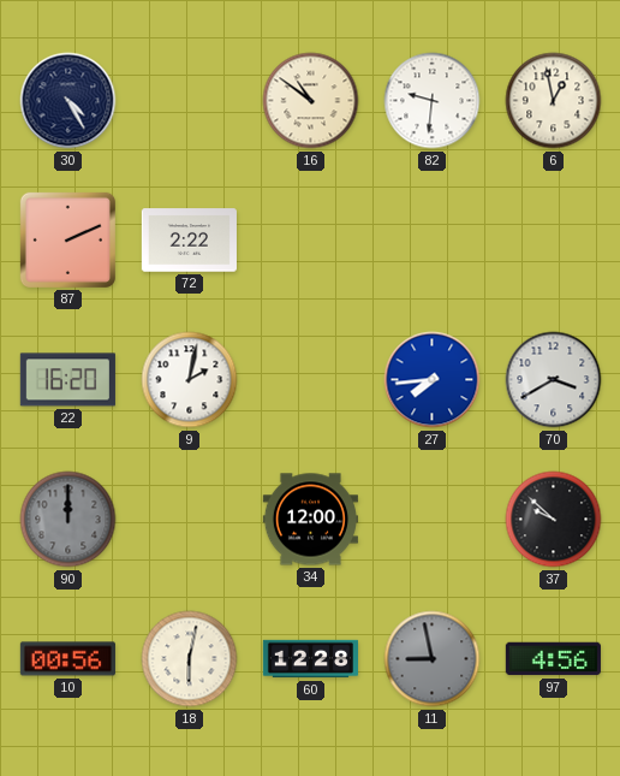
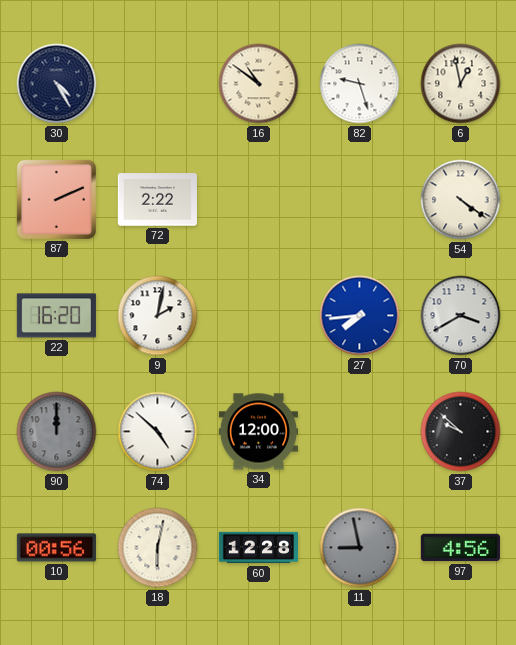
82: 9:31 -> 9:27 (360, 84)
54: none -> 4:21 (461, 200)
74: none -> 4:52 (158, 432)
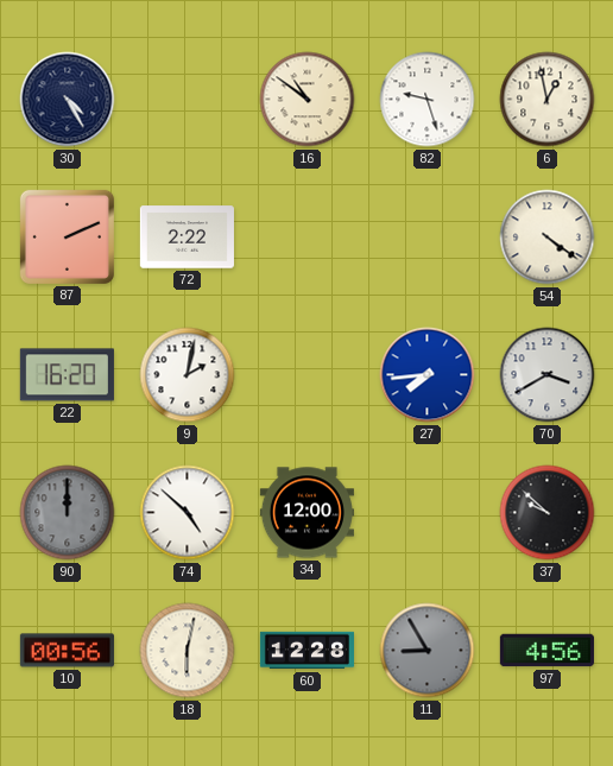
11: 8:58 -> 8:55 (428, 651)
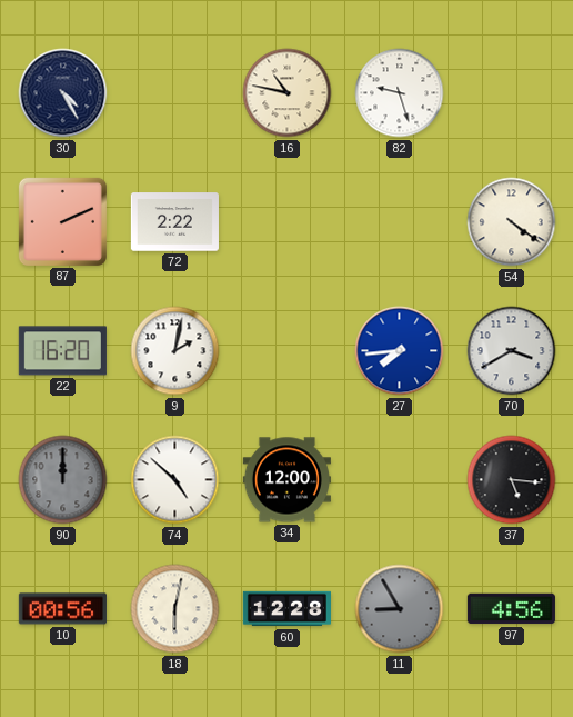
16: 10:51 -> 10:47 (288, 93)
6: 12:58 -> none (548, 100)
37: 9:52 -> 5:16 (512, 480)
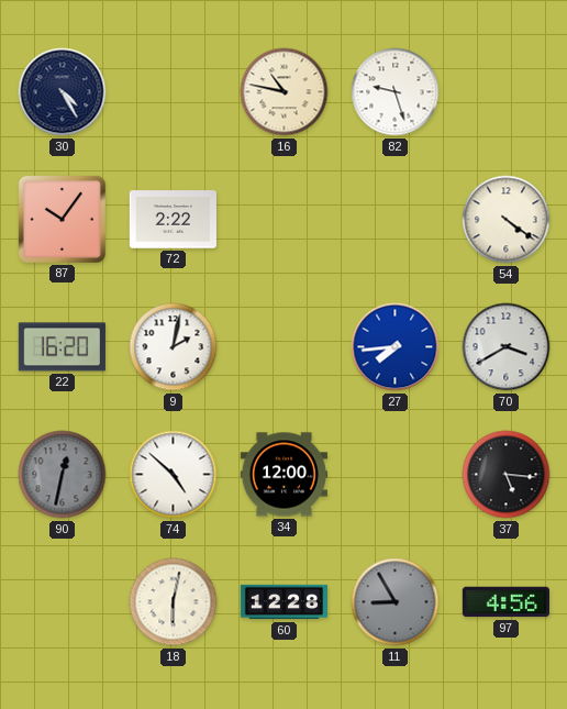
87: 2:11 -> 10:06 (62, 219)
90: 12:00 -> 12:32 (63, 475)
10: 00:56 -> none (62, 609)
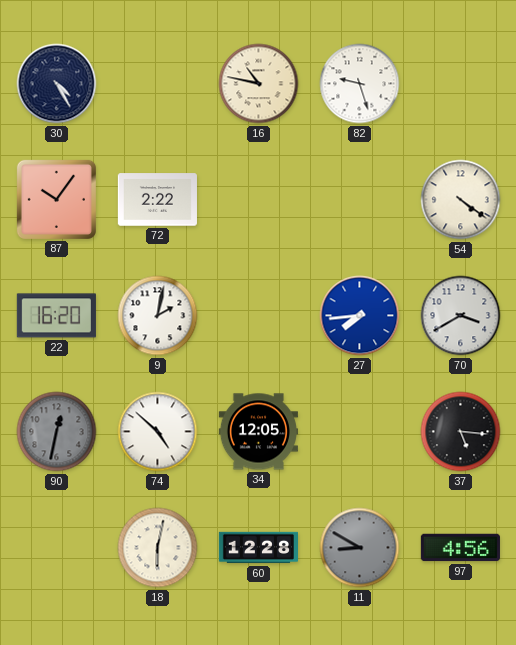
34: 12:00 -> 12:05 (258, 432)
11: 8:55 -> 8:50 (360, 548)
